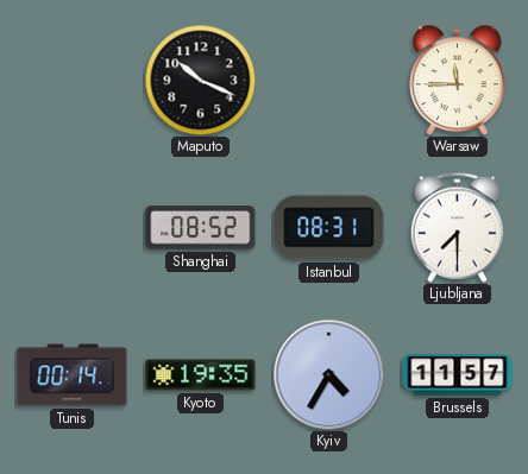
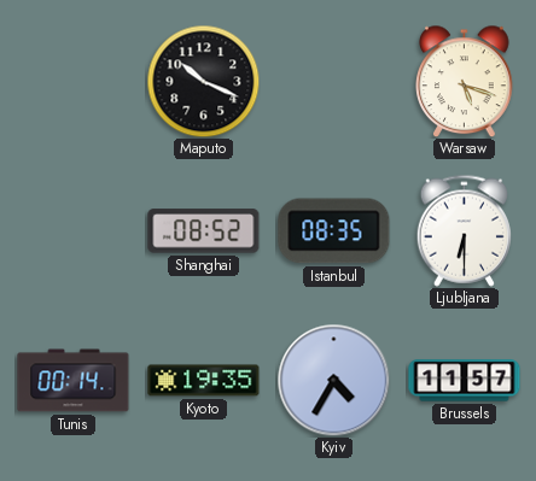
Warsaw: 11:45 -> 5:18 (465, 81)
Istanbul: 08:31 -> 08:35 (334, 231)
Ljubljana: 7:30 -> 6:30 (464, 230)
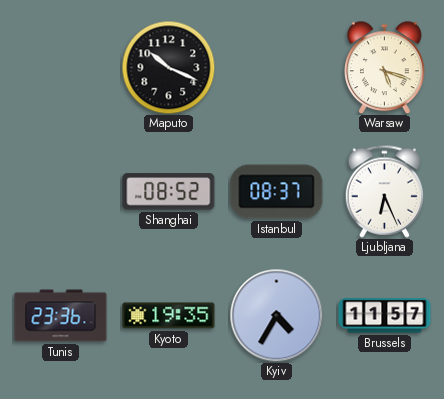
Istanbul: 08:35 -> 08:37 (277, 192)
Ljubljana: 6:30 -> 6:26 (384, 191)
Tunis: 00:14 -> 23:36 (61, 316)
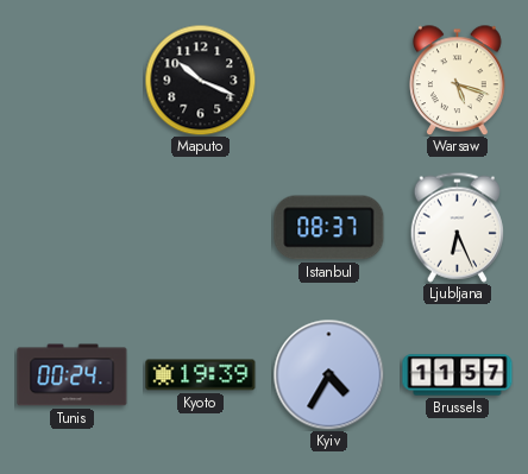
Shanghai: 08:52 -> none (169, 192)
Tunis: 23:36 -> 00:24 (73, 375)
Kyoto: 19:35 -> 19:39 (201, 375)
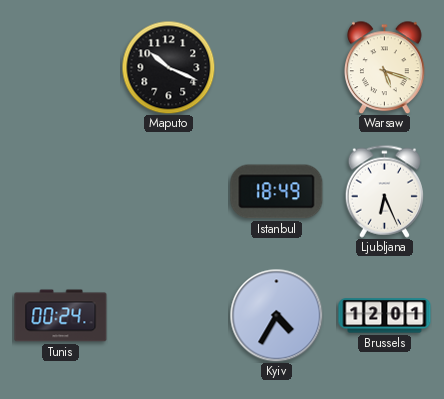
Istanbul: 08:37 -> 18:49 (277, 192)
Kyoto: 19:39 -> none (201, 375)
Brussels: 11:57 -> 12:01 (385, 316)
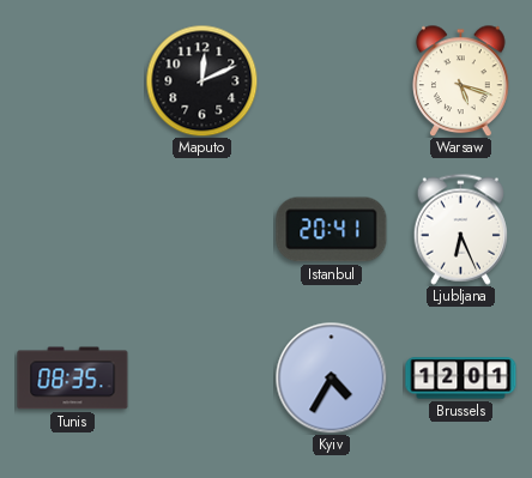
Maputo: 10:19 -> 12:11 (201, 80)
Istanbul: 18:49 -> 20:41 (332, 230)
Tunis: 00:24 -> 08:35 (73, 379)
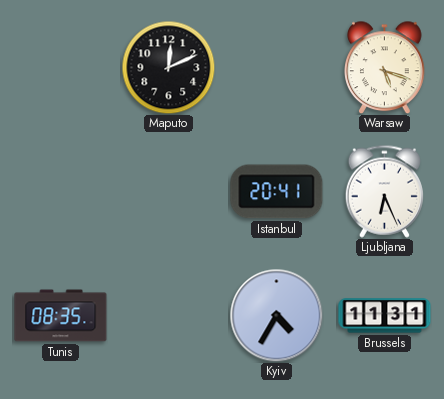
Brussels: 12:01 -> 11:31 (385, 316)
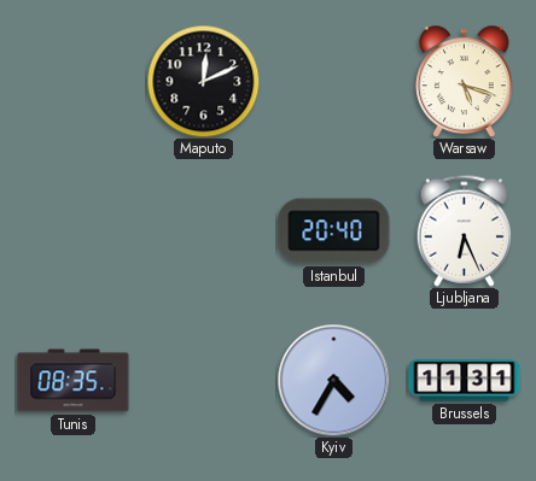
Istanbul: 20:41 -> 20:40 (334, 231)
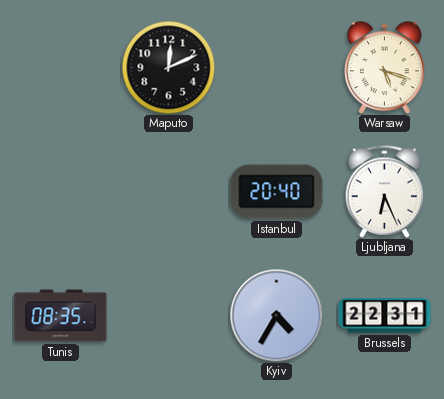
Brussels: 11:31 -> 22:31 (385, 316)
